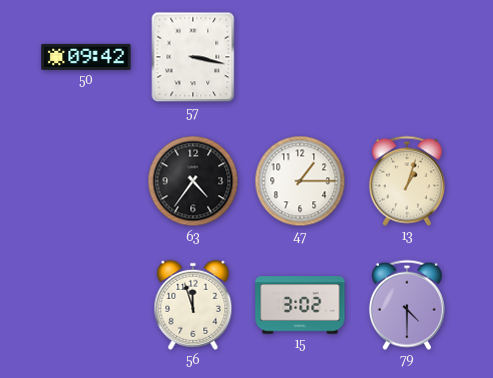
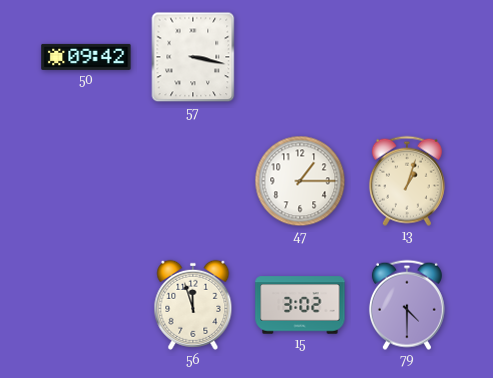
63: 4:36 -> none (193, 181)
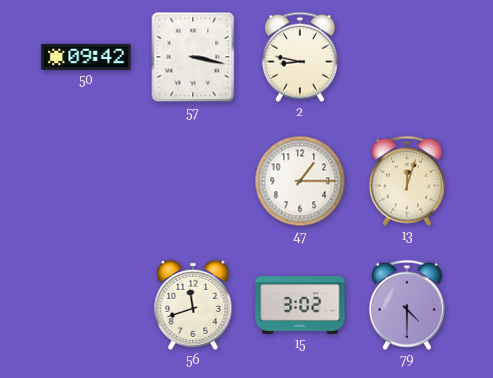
2: none -> 8:47 (300, 57)
13: 1:03 -> 12:03 (407, 181)
56: 11:57 -> 11:42 (193, 305)
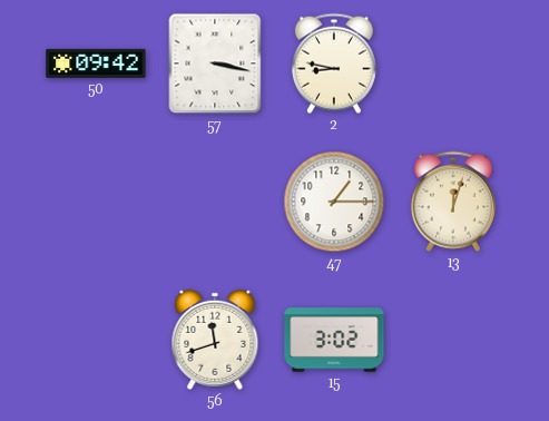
79: 4:30 -> none (407, 305)
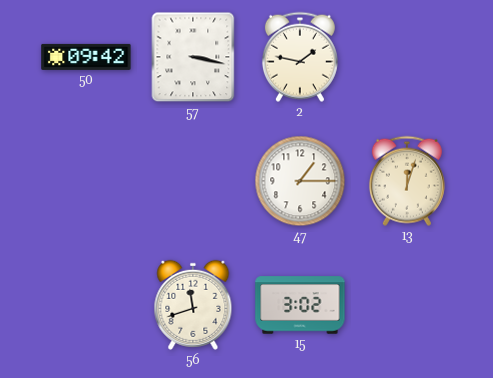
2: 8:47 -> 1:47 (300, 57)
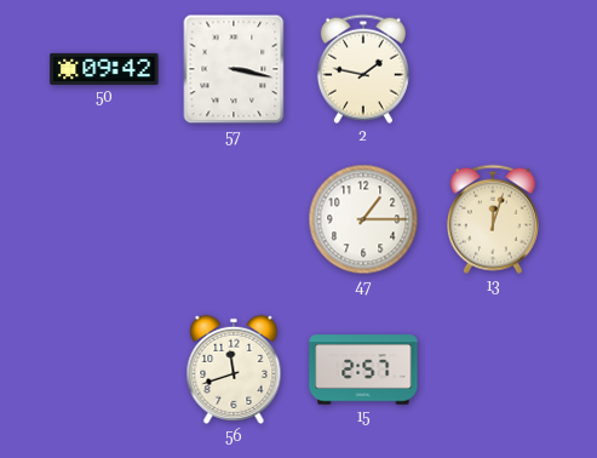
15: 3:02 -> 2:57 (363, 370)
